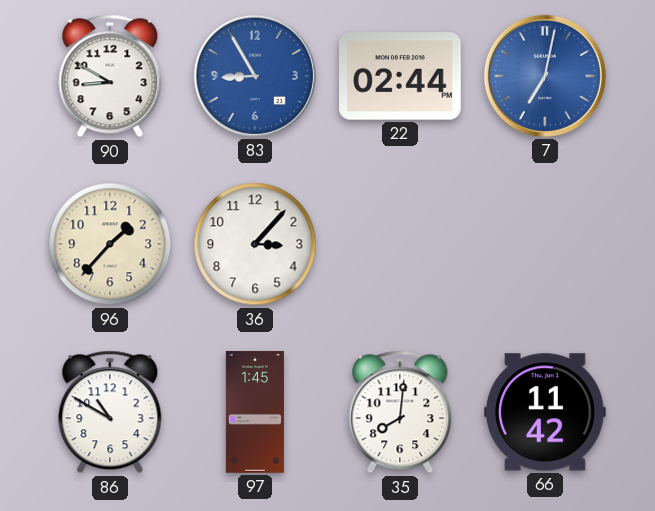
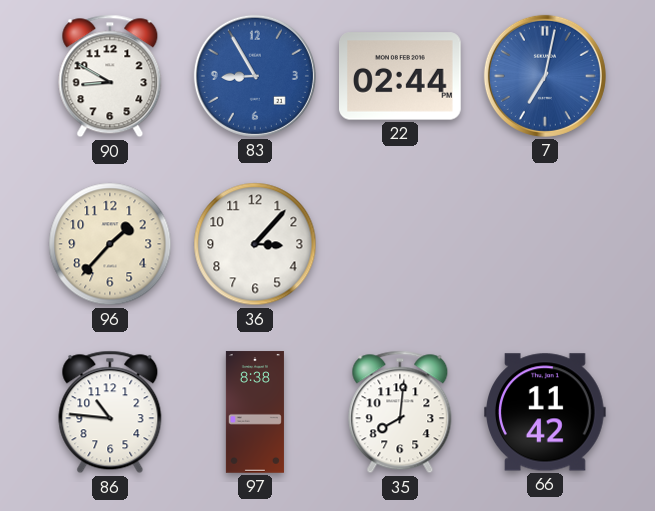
86: 10:50 -> 10:46 (110, 412)
97: 1:45 -> 8:38 (255, 412)
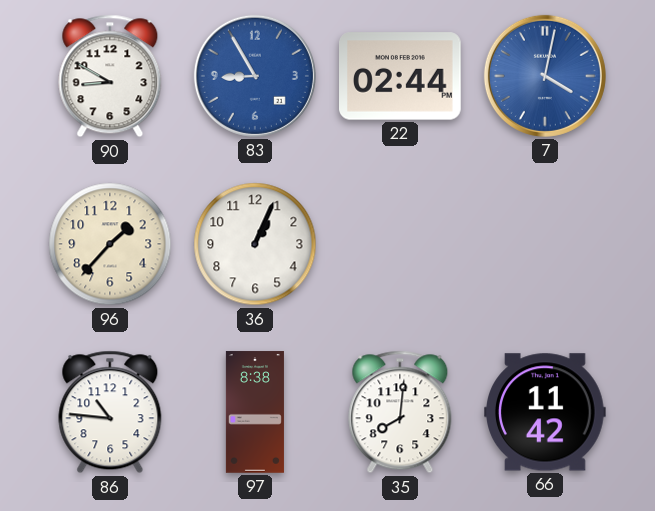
7: 7:02 -> 4:02 (545, 76)
36: 3:07 -> 1:04 (255, 244)
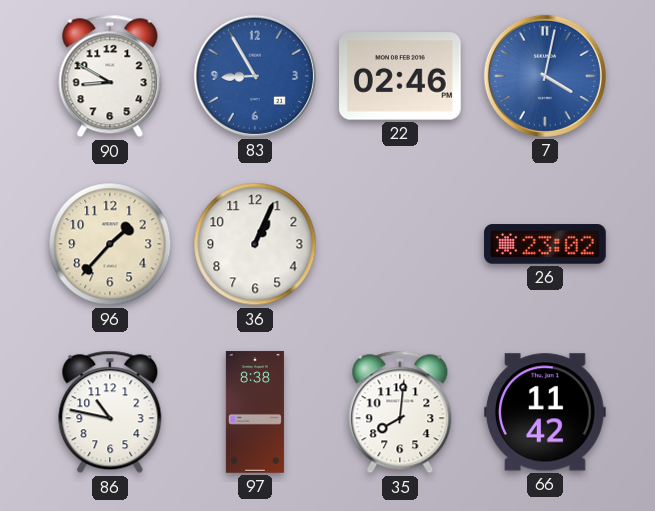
22: 02:44 -> 02:46 (401, 76)
26: none -> 23:02 (545, 244)
86: 10:46 -> 10:47 (110, 412)
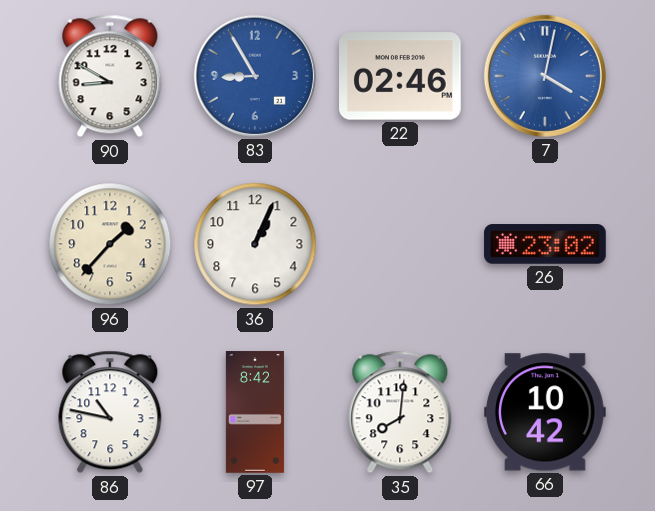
97: 8:38 -> 8:42 (255, 412)
66: 11:42 -> 10:42 (546, 412)
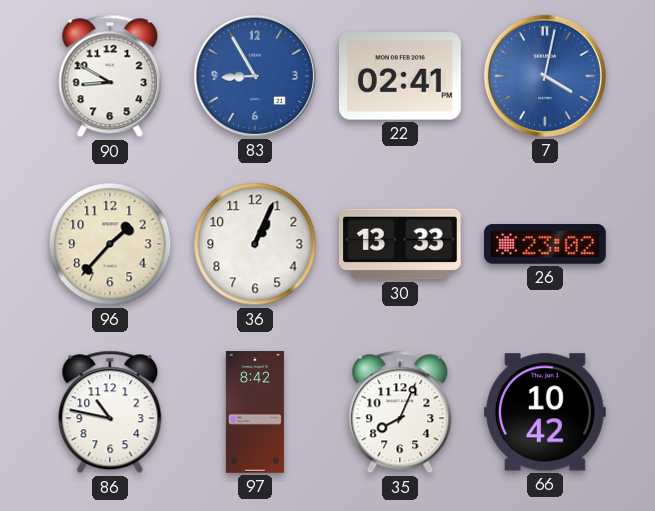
22: 02:46 -> 02:41 (401, 76)
30: none -> 13:33 (401, 244)
35: 8:01 -> 8:04 (400, 412)
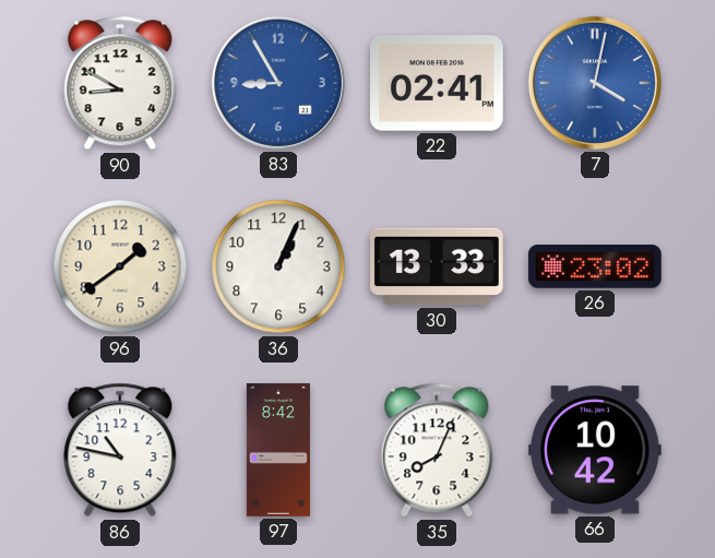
96: 1:37 -> 1:39 (120, 266)
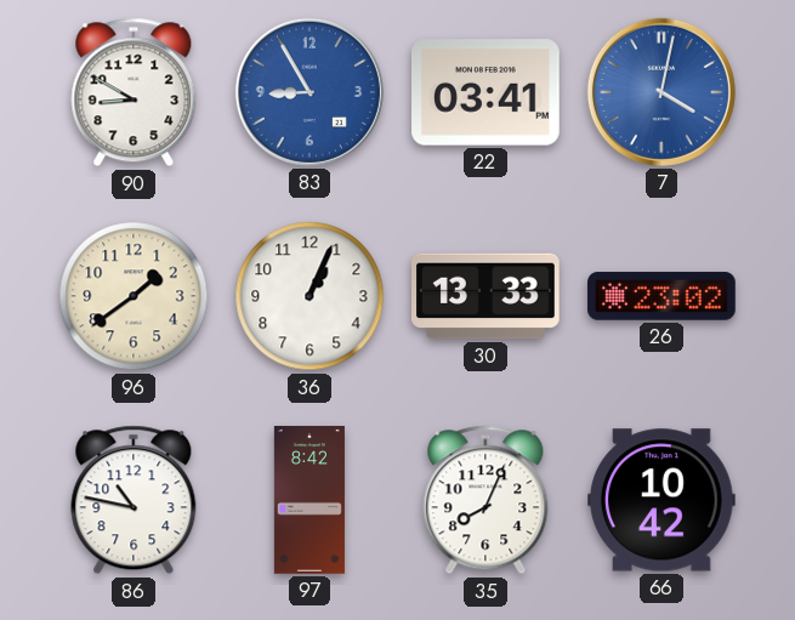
22: 02:41 -> 03:41 (487, 92)
